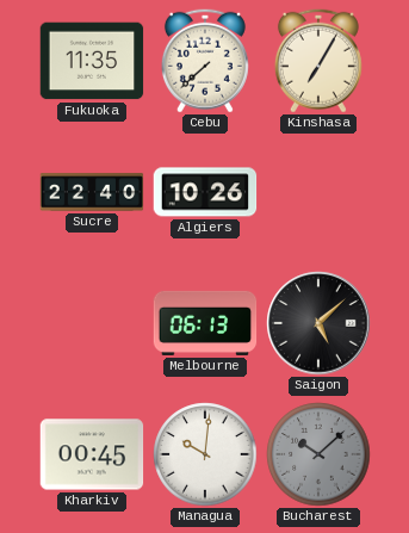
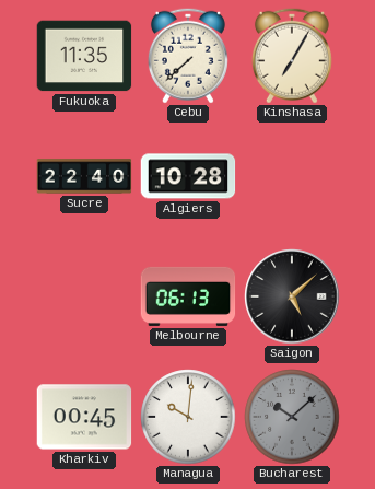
Algiers: 10:26 -> 10:28 (188, 176)
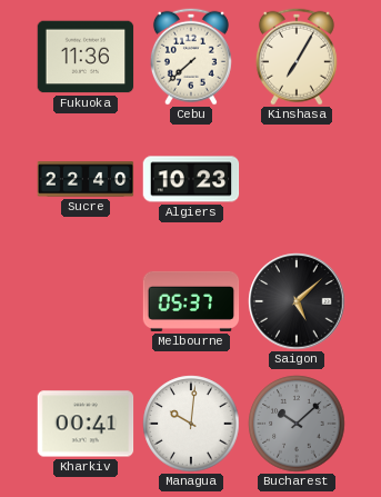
Fukuoka: 11:35 -> 11:36 (86, 57)
Algiers: 10:28 -> 10:23 (191, 179)
Melbourne: 06:13 -> 05:37 (191, 301)
Kharkiv: 00:45 -> 00:41 (86, 424)
